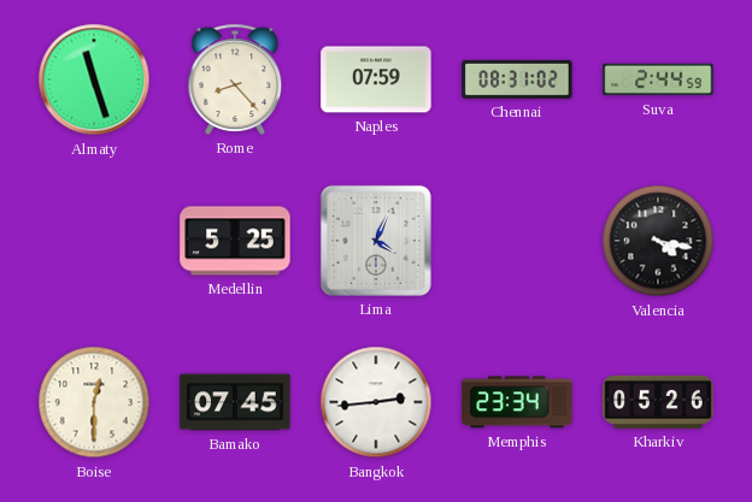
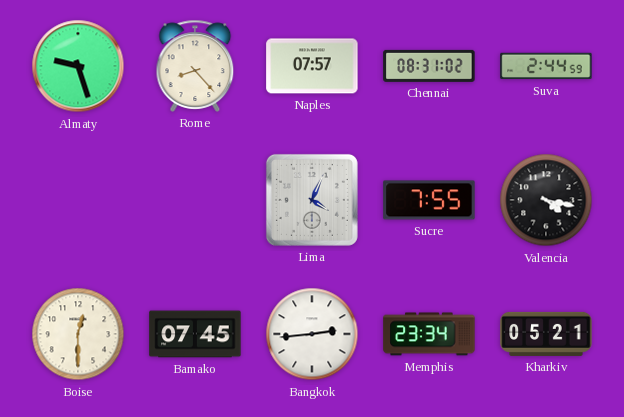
Almaty: 11:27 -> 9:27 (78, 66)
Naples: 07:59 -> 07:57 (312, 66)
Medellin: 5:25 -> none (235, 241)
Sucre: none -> 7:55 (429, 200)
Kharkiv: 05:26 -> 05:21 (546, 334)
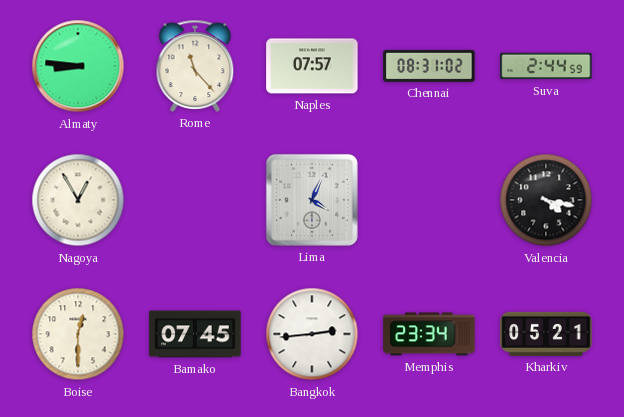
Almaty: 9:27 -> 8:46 (78, 66)
Rome: 8:23 -> 11:23 (195, 66)
Nagoya: none -> 12:55 (78, 200)
Sucre: 7:55 -> none (429, 200)
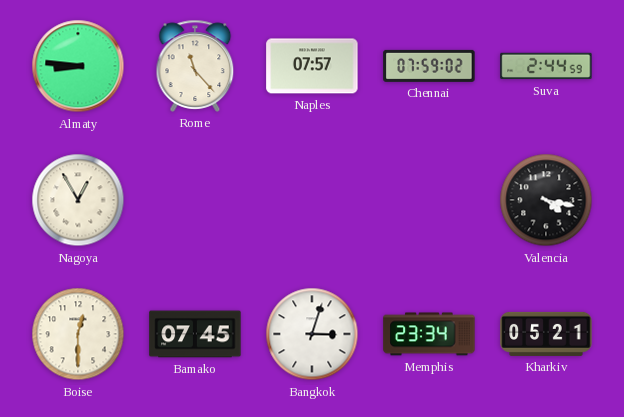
Chennai: 08:31 -> 07:59 (429, 66)
Lima: 4:04 -> none (312, 200)
Bangkok: 2:44 -> 3:03 (312, 334)
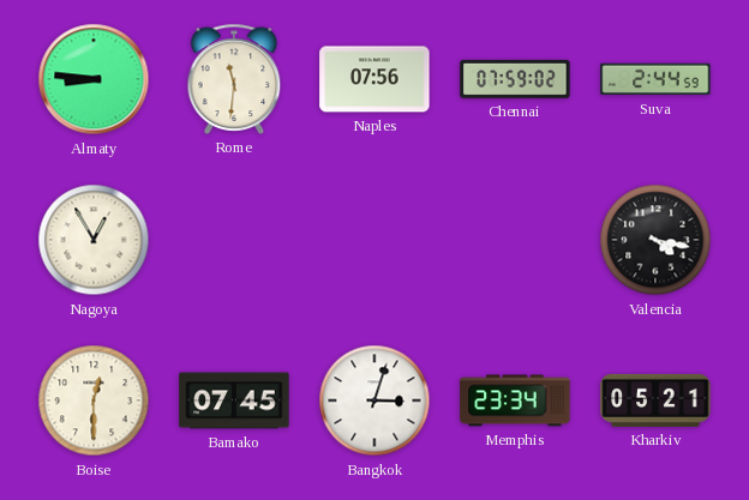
Rome: 11:23 -> 11:31 (234, 79)
Naples: 07:57 -> 07:56 (374, 79)
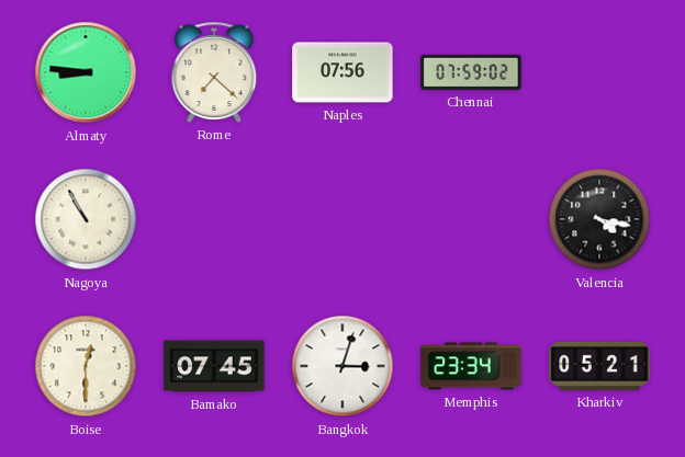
Rome: 11:31 -> 7:22 (214, 72)
Suva: 2:44 -> none (655, 79)
Nagoya: 12:55 -> 10:55 (86, 219)
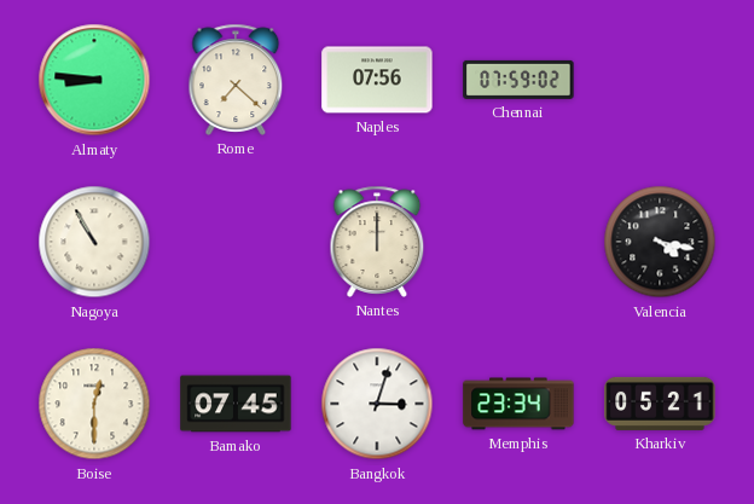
Nantes: none -> 12:00 (377, 242)
